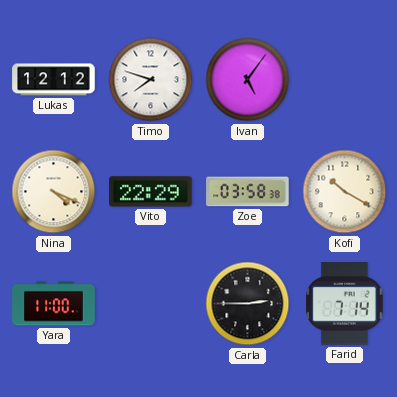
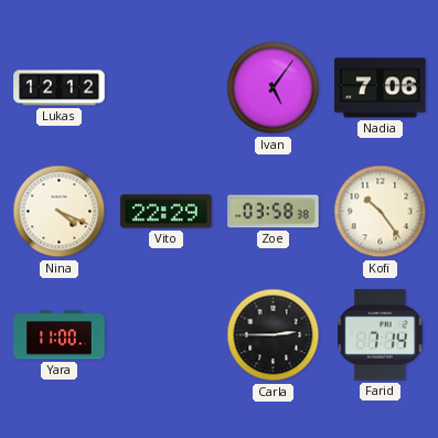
Timo: 7:48 -> none (151, 80)
Nadia: none -> 7:06 (381, 88)
Kofi: 10:20 -> 10:24 (381, 212)
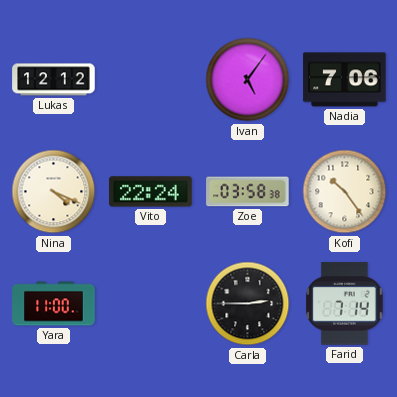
Vito: 22:29 -> 22:24 (151, 192)
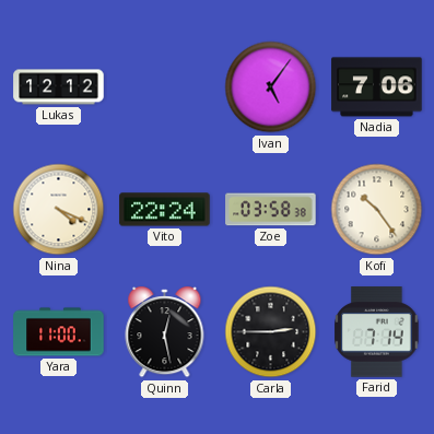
Quinn: none -> 12:28 (165, 332)
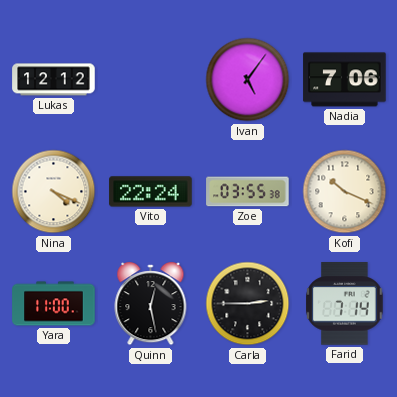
Zoe: 03:58 -> 03:55 (248, 192)
Kofi: 10:24 -> 10:19 (345, 192)
